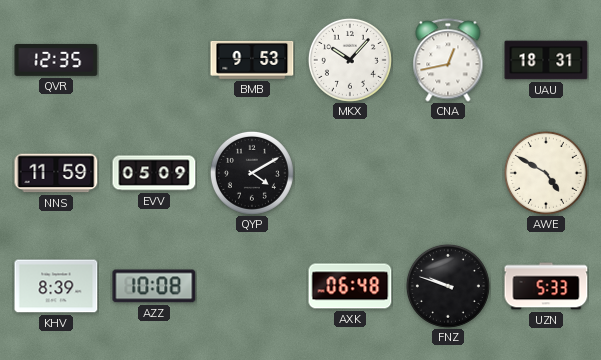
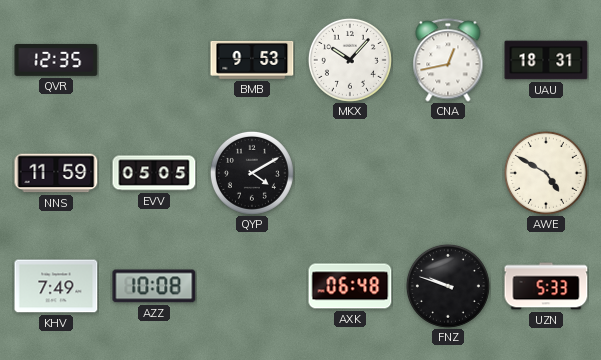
EVV: 05:09 -> 05:05 (154, 173)
KHV: 8:39 -> 7:49 (56, 286)
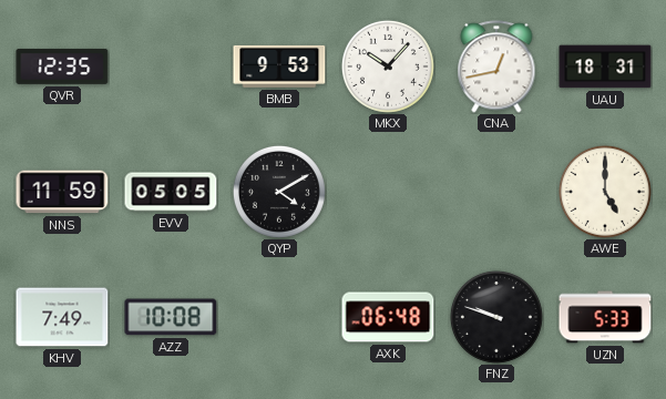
AWE: 4:50 -> 5:00 (605, 192)
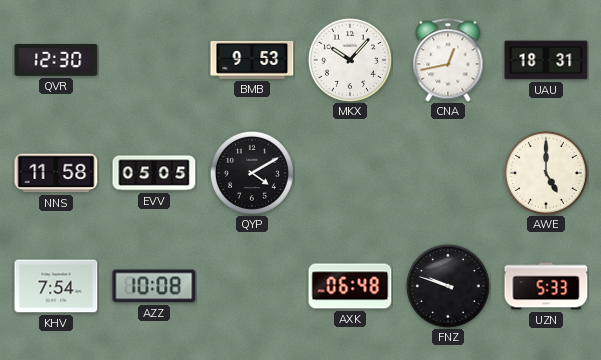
QVR: 12:35 -> 12:30 (56, 60)
NNS: 11:59 -> 11:58 (56, 173)
KHV: 7:49 -> 7:54 (56, 286)
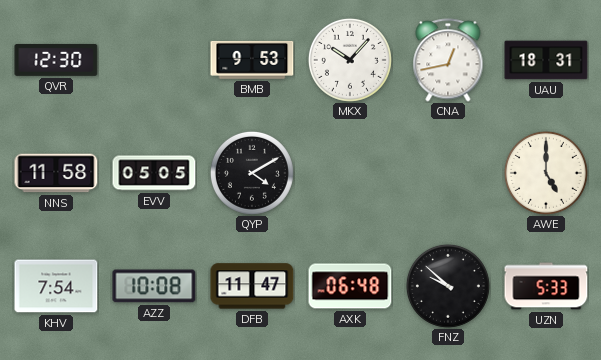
DFB: none -> 11:47 (252, 286)
FNZ: 9:48 -> 9:52 (448, 286)
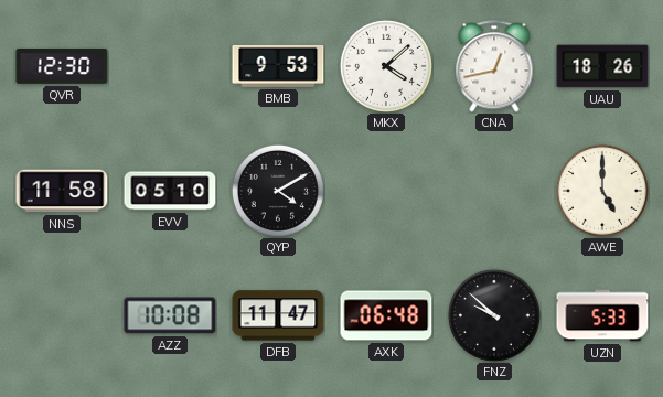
MKX: 10:07 -> 4:08 (386, 66)
UAU: 18:31 -> 18:26 (602, 66)
EVV: 05:05 -> 05:10 (170, 191)
KHV: 7:54 -> none (56, 286)
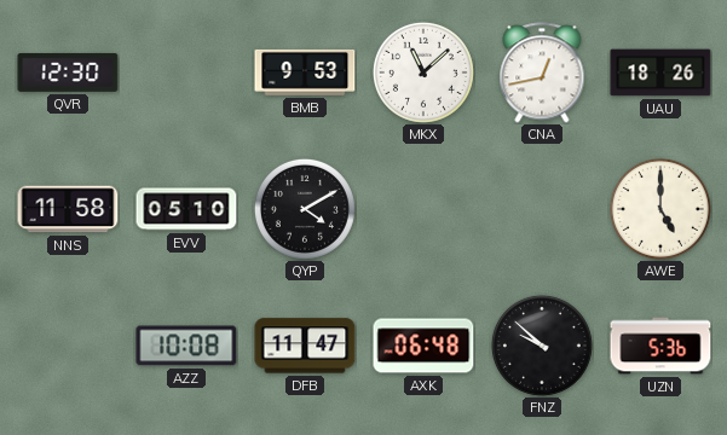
MKX: 4:08 -> 11:08 (423, 72)
UZN: 5:33 -> 5:36 (660, 346)
